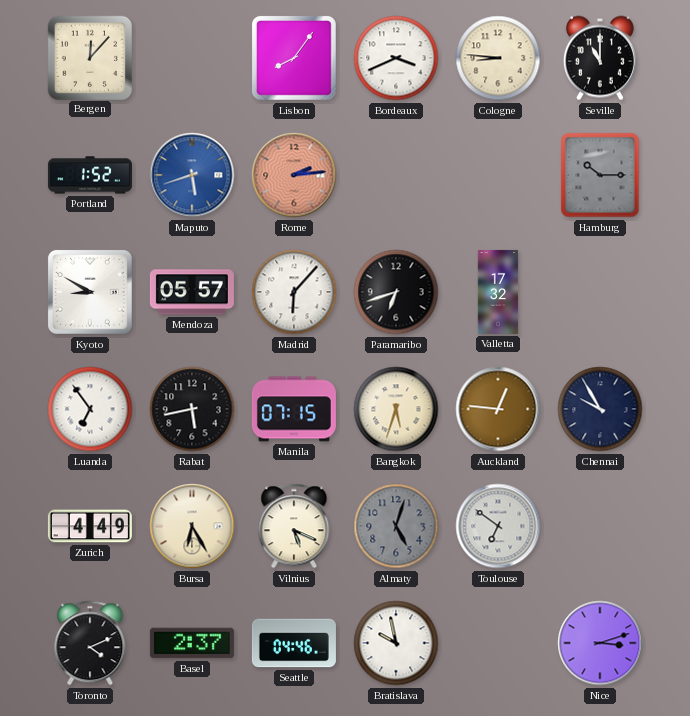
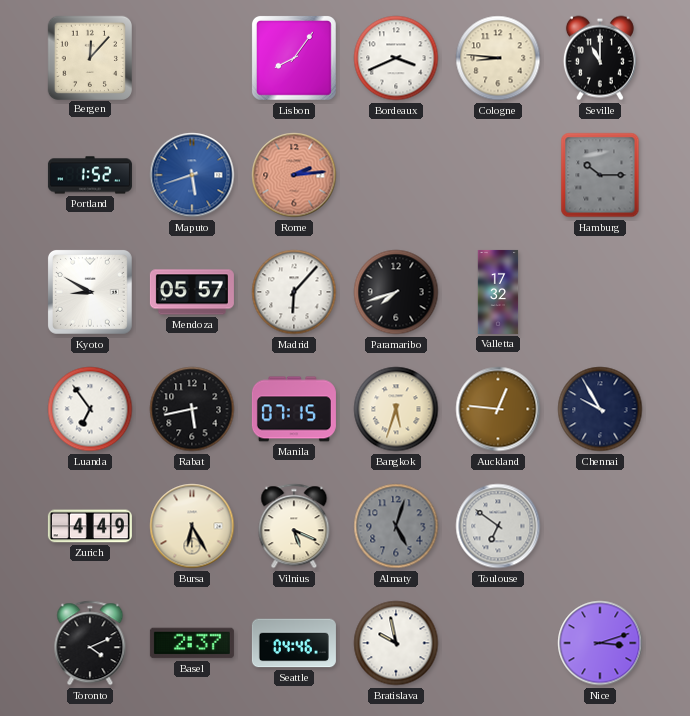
Paramaribo: 6:42 -> 7:42 (396, 292)
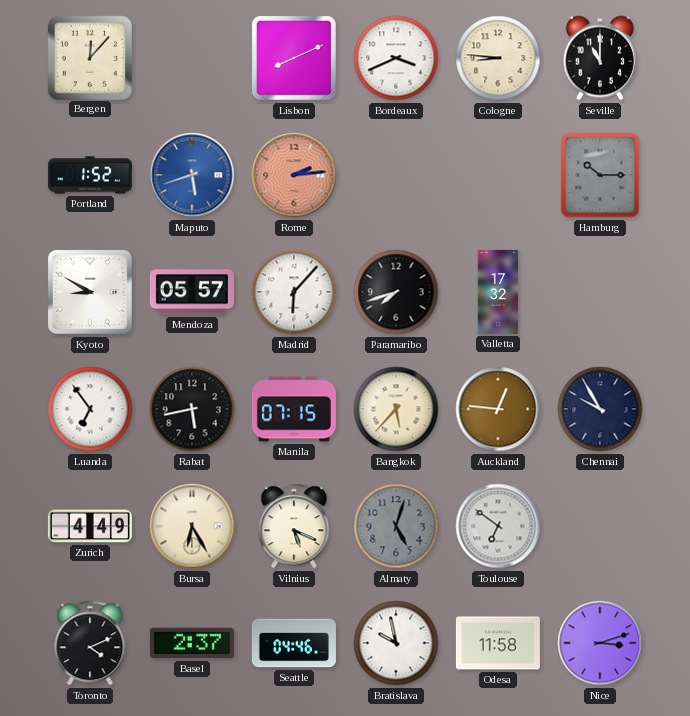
Lisbon: 8:06 -> 8:11 (294, 58)
Bangkok: 5:33 -> 5:37 (396, 409)
Odesa: none -> 11:58 (498, 643)
